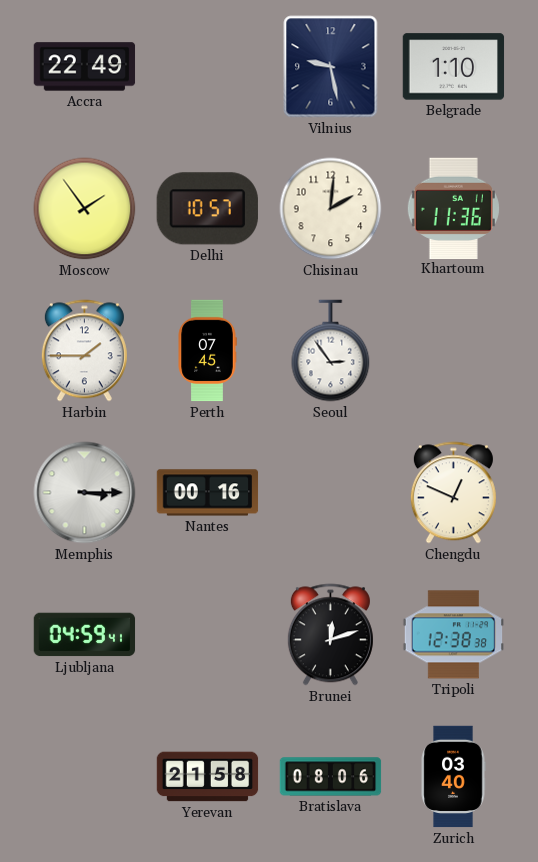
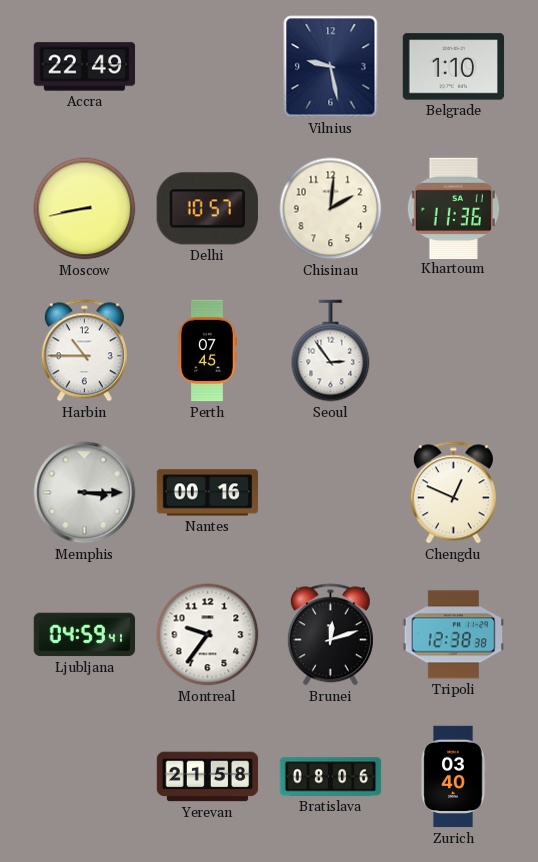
Moscow: 1:54 -> 8:43 (85, 209)
Harbin: 1:45 -> 10:45 (84, 351)
Montreal: none -> 9:36 (208, 635)
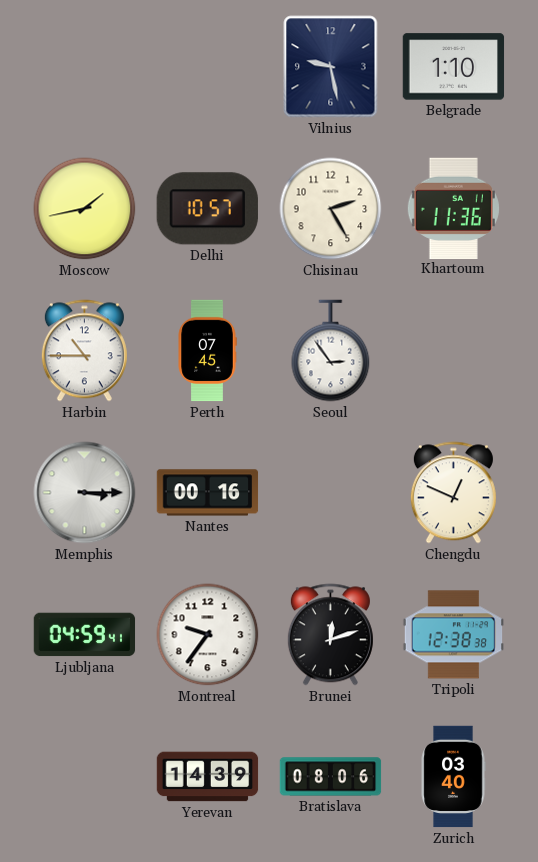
Accra: 22:49 -> none (85, 67)
Moscow: 8:43 -> 1:43 (85, 209)
Chisinau: 2:01 -> 2:25 (331, 209)
Yerevan: 21:58 -> 14:39 (208, 777)
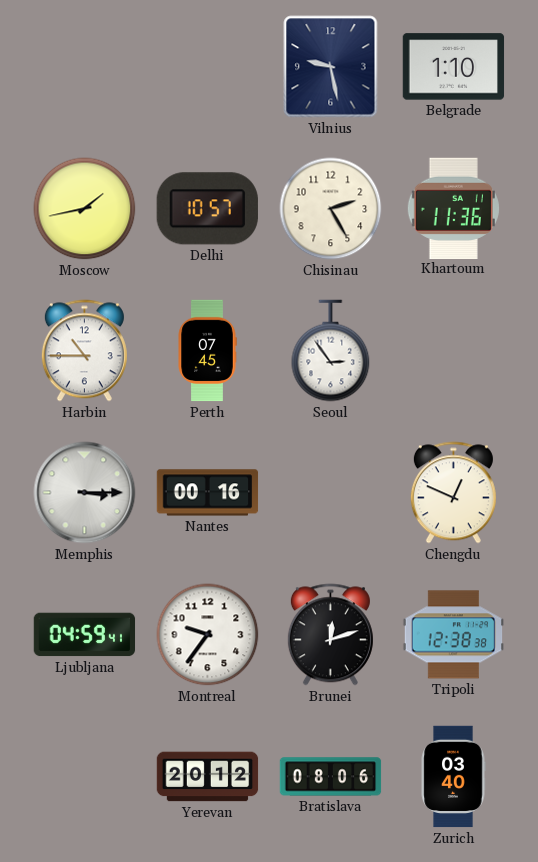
Yerevan: 14:39 -> 20:12 (208, 777)
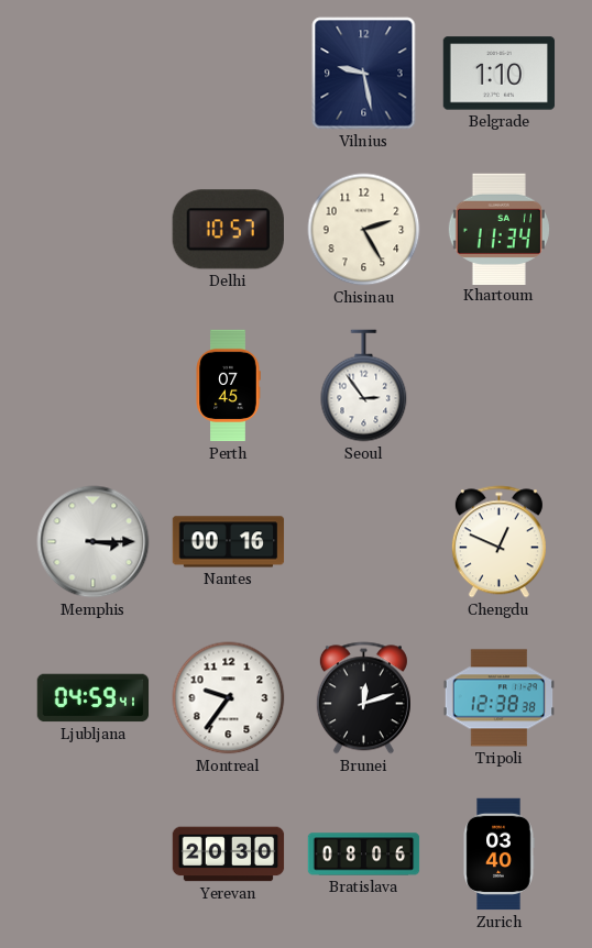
Moscow: 1:43 -> none (85, 209)
Khartoum: 11:36 -> 11:34 (498, 229)
Harbin: 10:45 -> none (84, 351)
Yerevan: 20:12 -> 20:30 (229, 855)
